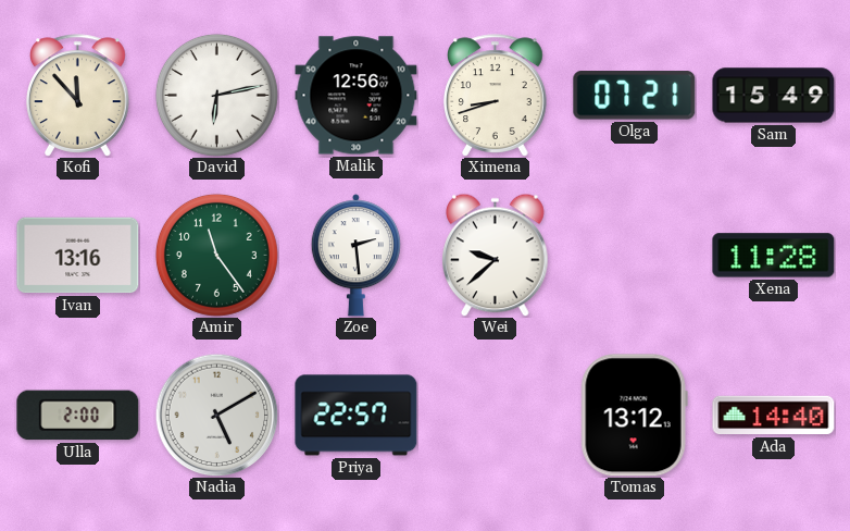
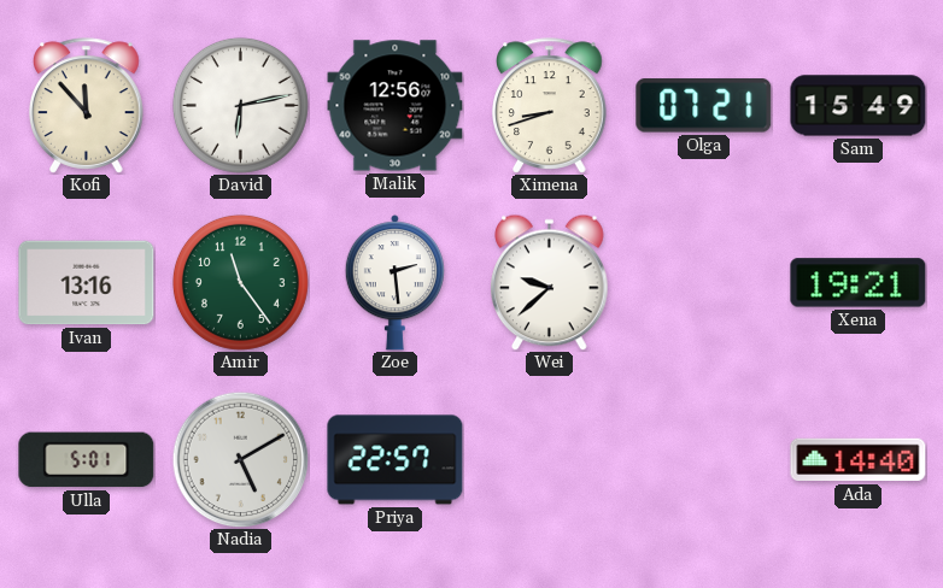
Xena: 11:28 -> 19:21 (859, 283)
Ulla: 2:00 -> 5:01 (87, 460)
Tomas: 13:12 -> none (634, 416)
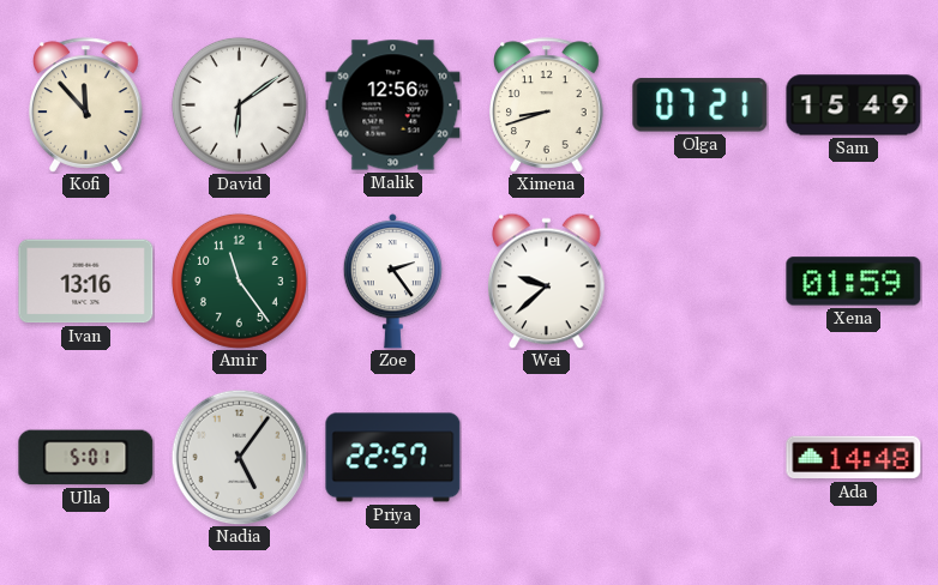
David: 6:13 -> 6:09 (239, 104)
Zoe: 2:29 -> 2:24 (392, 282)
Xena: 19:21 -> 01:59 (854, 282)
Nadia: 5:10 -> 5:06 (239, 457)
Ada: 14:40 -> 14:48 (854, 458)
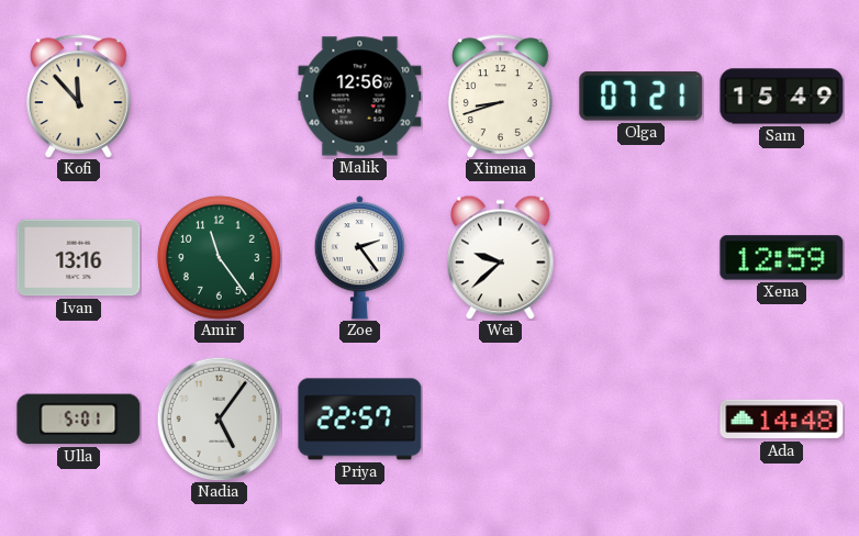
David: 6:09 -> none (239, 104)
Xena: 01:59 -> 12:59 (782, 258)
